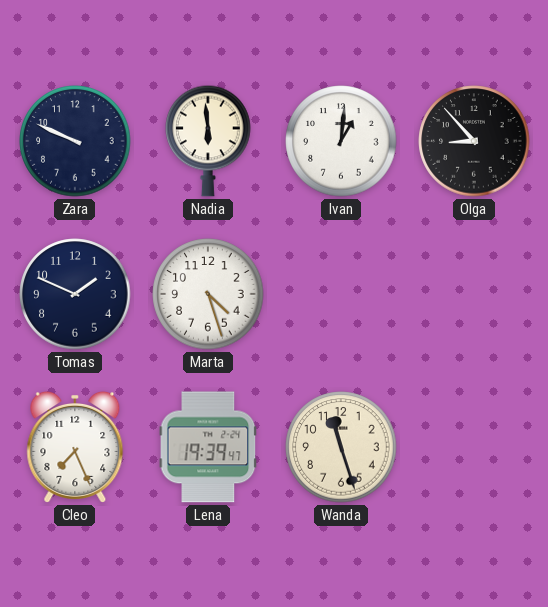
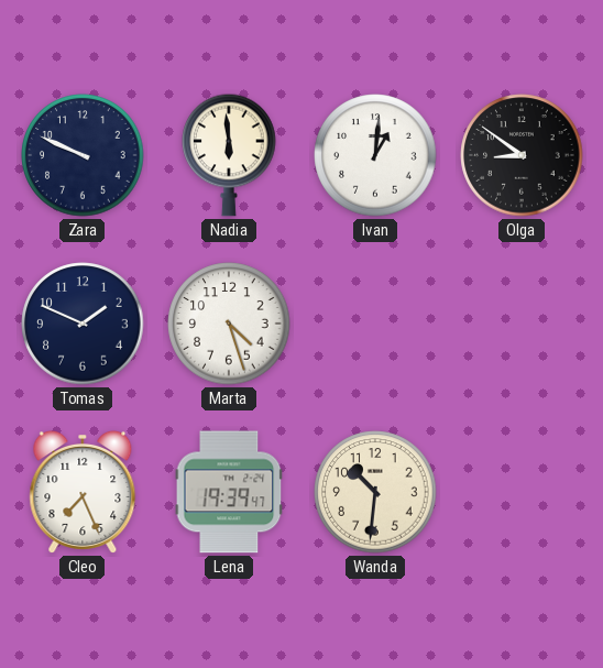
Olga: 8:53 -> 8:51 (522, 155)
Wanda: 11:27 -> 10:31 (375, 492)
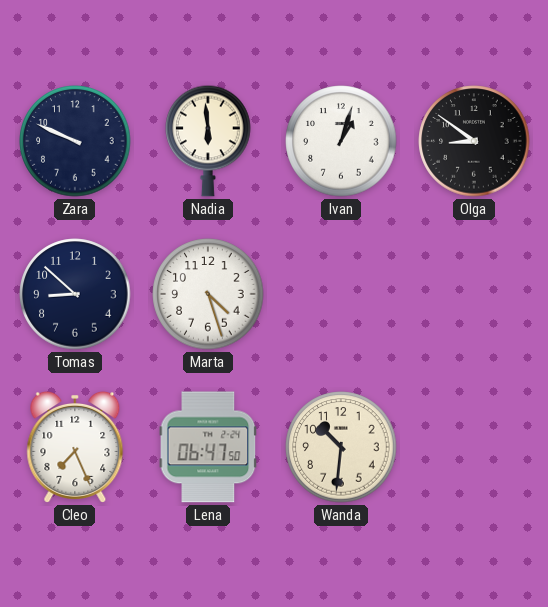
Ivan: 1:01 -> 1:03 (341, 141)
Tomas: 1:49 -> 8:52 (75, 294)
Lena: 19:39 -> 06:47 (208, 447)
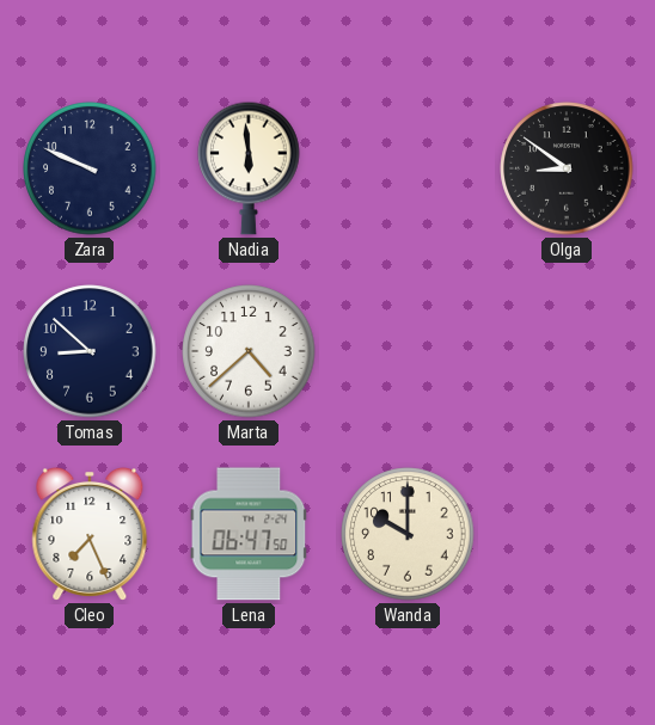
Ivan: 1:03 -> none (341, 141)
Marta: 4:27 -> 4:38 (249, 351)
Wanda: 10:31 -> 10:00 (408, 534)
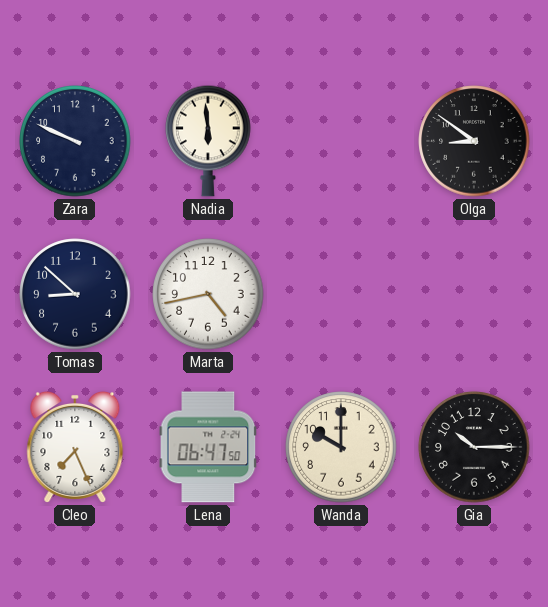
Marta: 4:38 -> 4:43 (208, 294)
Gia: none -> 10:15 (474, 447)
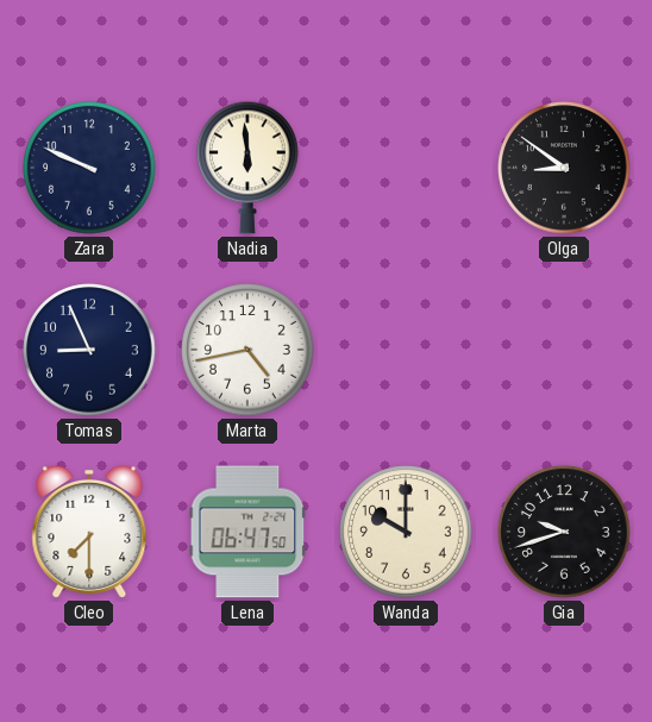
Tomas: 8:52 -> 8:56 (89, 350)
Cleo: 7:26 -> 7:30 (89, 532)
Gia: 10:15 -> 9:42 (564, 532)
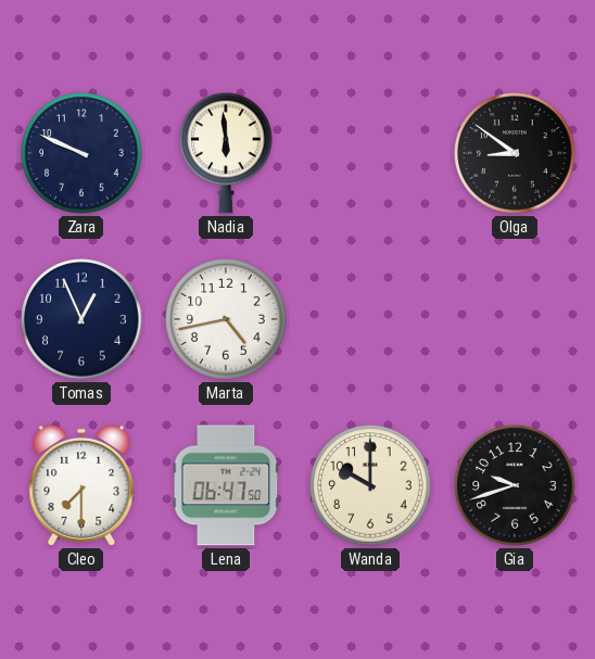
Tomas: 8:56 -> 12:56 (81, 319)
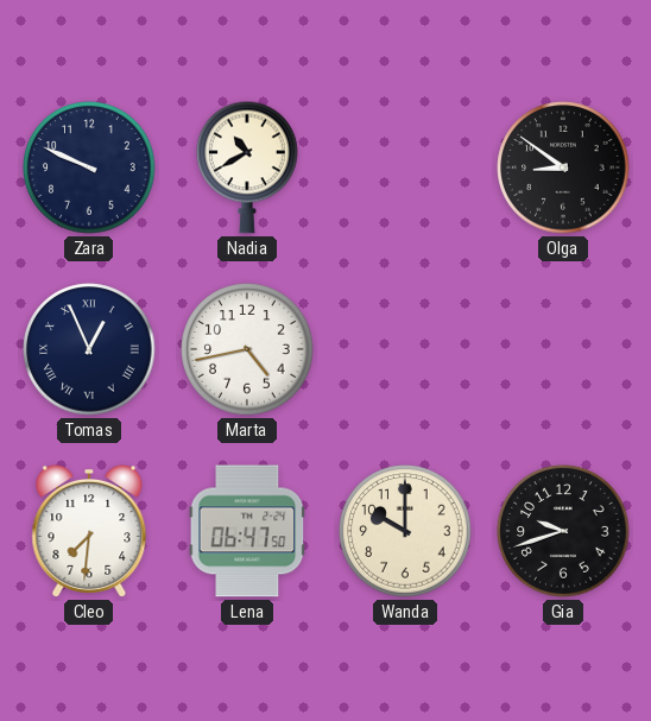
Nadia: 5:59 -> 10:40 (247, 167)
Tomas numerals: Arabic -> Roman (89, 349)
Cleo: 7:30 -> 7:31 (89, 531)
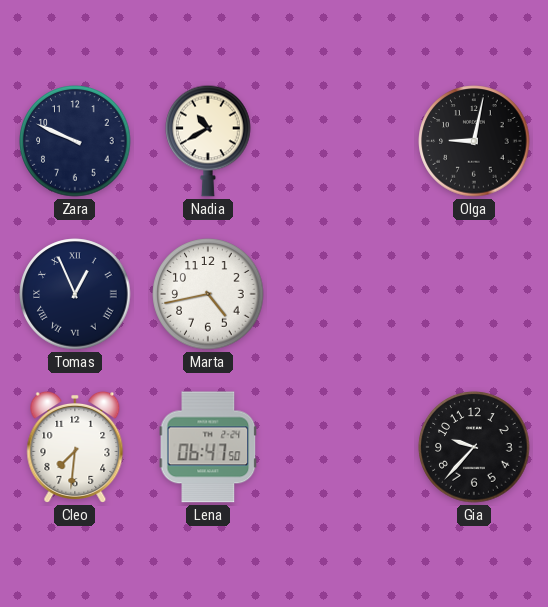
Olga: 8:51 -> 9:02 (474, 141)
Wanda: 10:00 -> none (405, 531)
Gia: 9:42 -> 9:37 (474, 447)
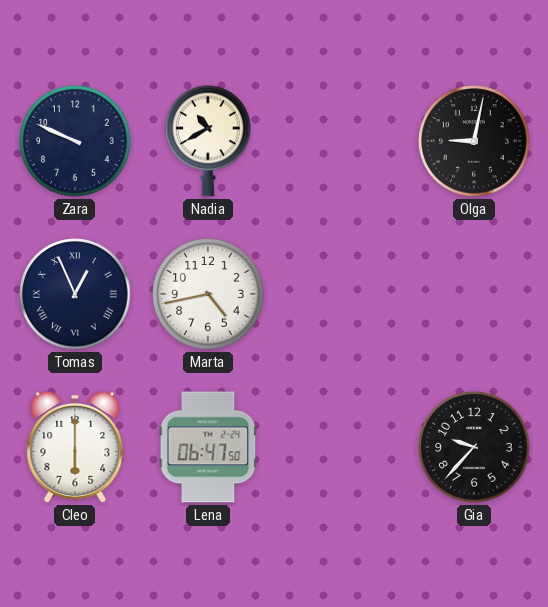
Cleo: 7:31 -> 6:00 (75, 447)
